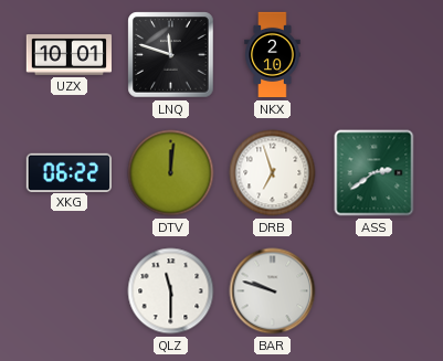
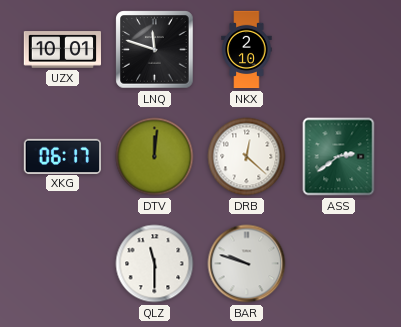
XKG: 06:22 -> 06:17 (62, 156)
DRB: 6:57 -> 12:22 (247, 157)
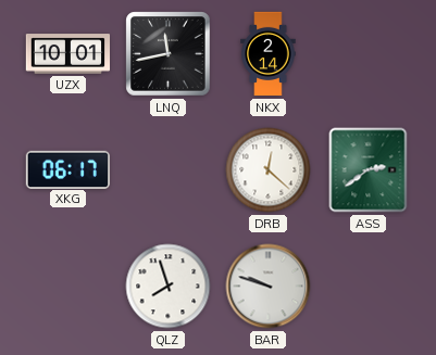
LNQ: 11:48 -> 11:43 (169, 54)
NKX: 2:10 -> 2:14 (269, 54)
DTV: 12:01 -> none (155, 157)
QLZ: 11:30 -> 7:57 (169, 287)
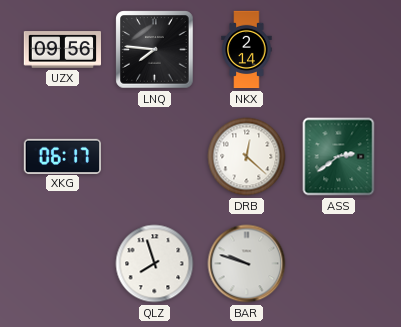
UZX: 10:01 -> 09:56 (62, 50)
LNQ: 11:43 -> 7:46 (155, 50)
